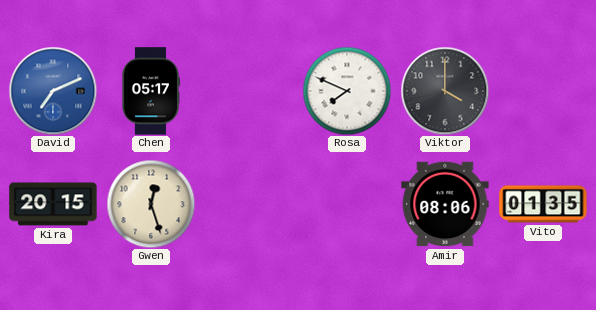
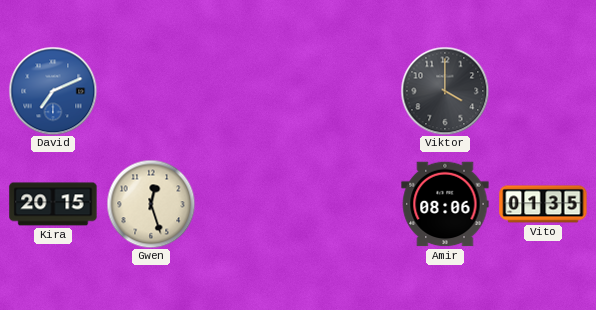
Chen: 05:17 -> none (151, 91)
Rosa: 7:49 -> none (347, 91)
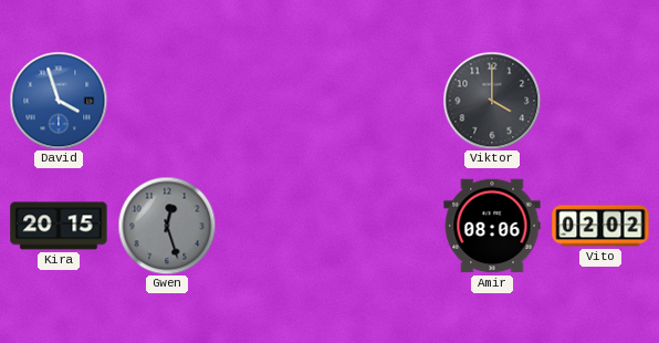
David: 7:11 -> 3:57 (59, 101)
Gwen dial: cream -> grey (167, 226)
Vito: 01:35 -> 02:02 (600, 226)
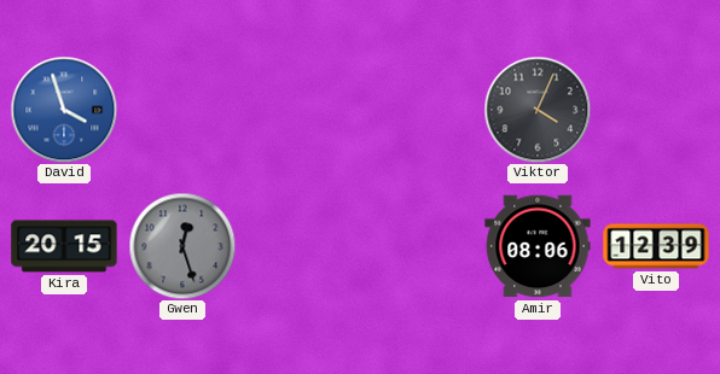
Viktor: 4:00 -> 4:04 (538, 110)
Vito: 02:02 -> 12:39 (656, 246)
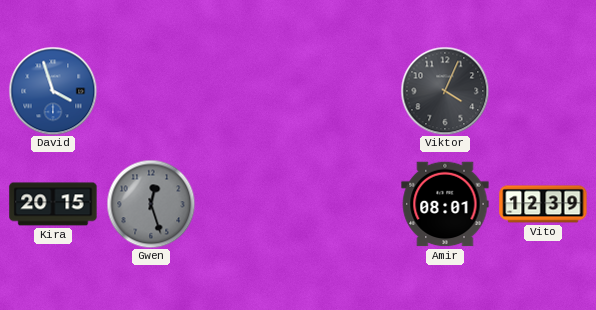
Amir: 08:06 -> 08:01 (445, 204)
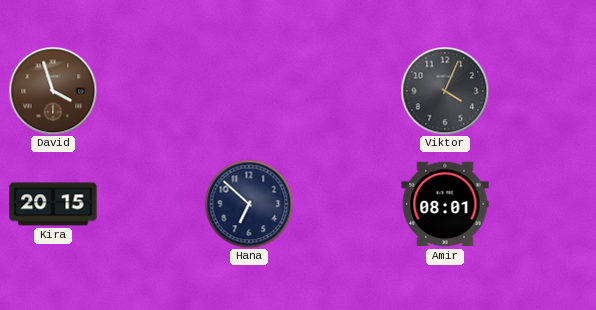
David dial: blue -> brown (53, 91)
Gwen: 12:27 -> none (151, 204)
Hana: none -> 6:52 (249, 204)
Vito: 12:39 -> none (543, 204)
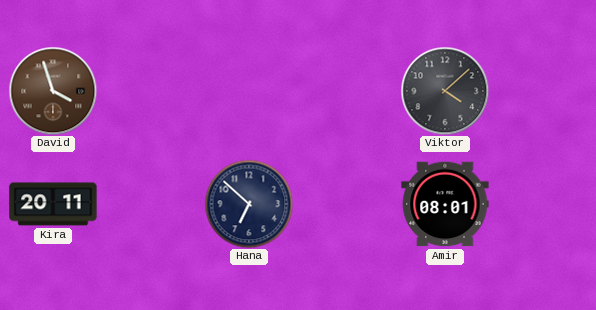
Viktor: 4:04 -> 4:08 (445, 91)
Kira: 20:15 -> 20:11 (53, 204)
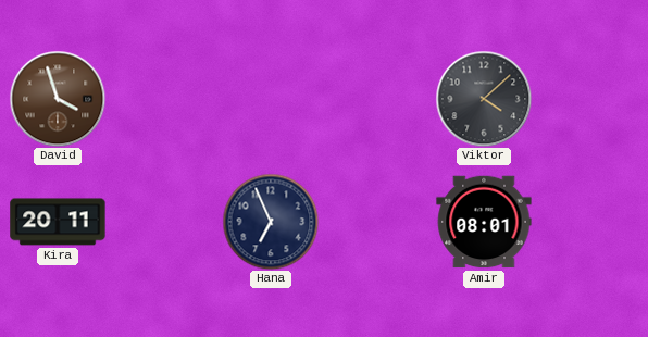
Hana: 6:52 -> 6:56 (271, 222)
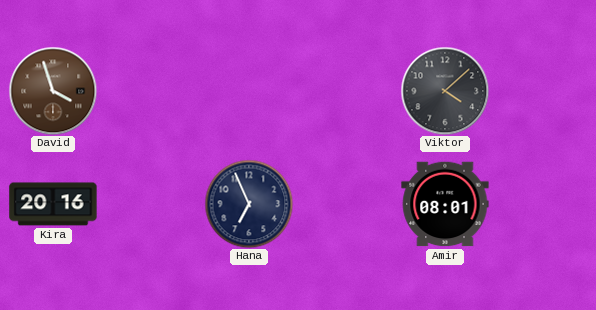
Kira: 20:11 -> 20:16 (53, 204)
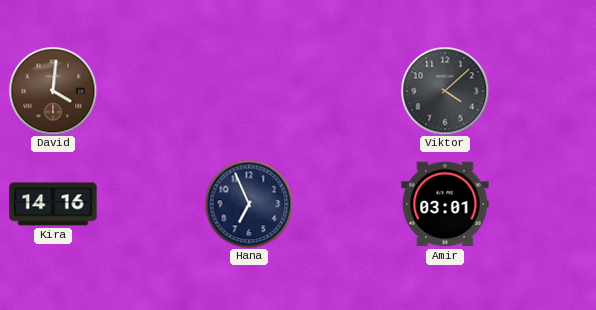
David: 3:57 -> 4:01 (53, 91)
Kira: 20:16 -> 14:16 (53, 204)
Amir: 08:01 -> 03:01 (445, 204)
